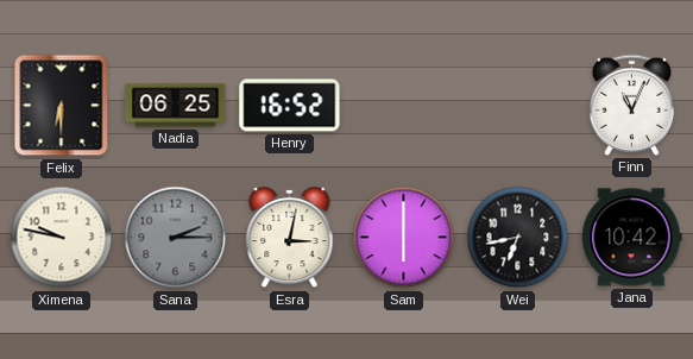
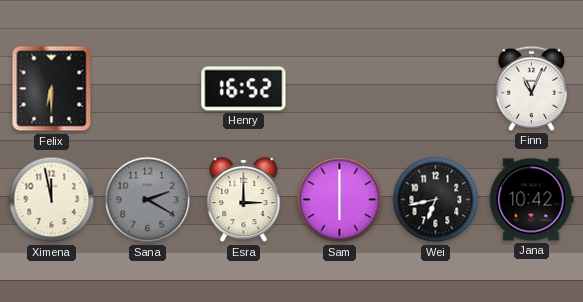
Nadia: 06:25 -> none (176, 106)
Ximena: 9:47 -> 11:58 (52, 200)
Sana: 2:15 -> 2:20 (148, 200)
Esra: 3:02 -> 3:00 (244, 200)
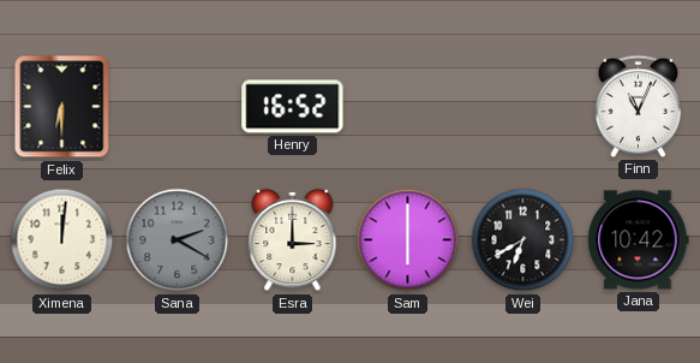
Ximena: 11:58 -> 12:01 (62, 240)
Wei: 6:43 -> 6:40 (523, 240)
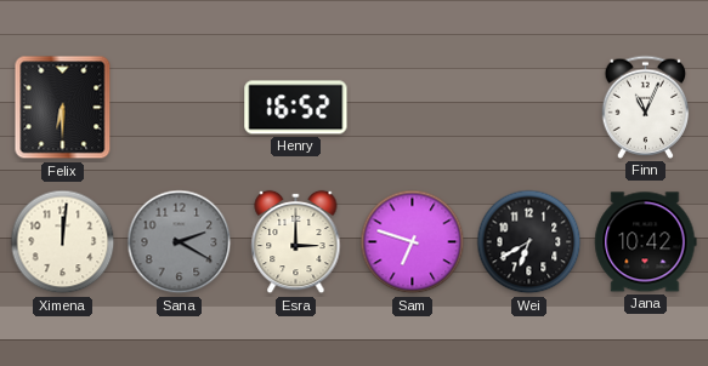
Sam: 6:00 -> 6:48 (413, 242)
